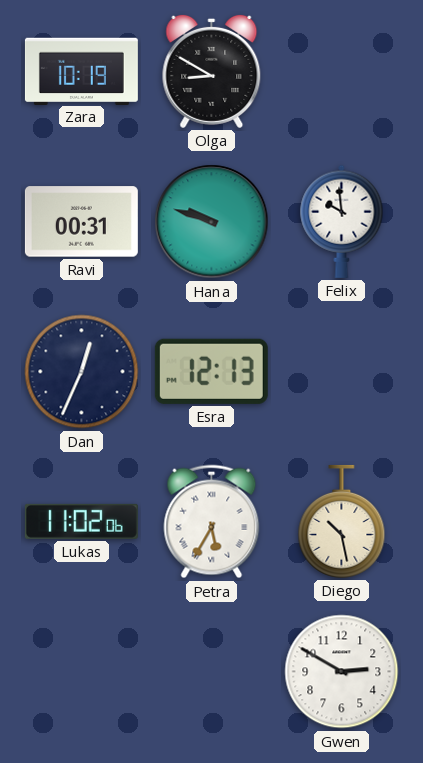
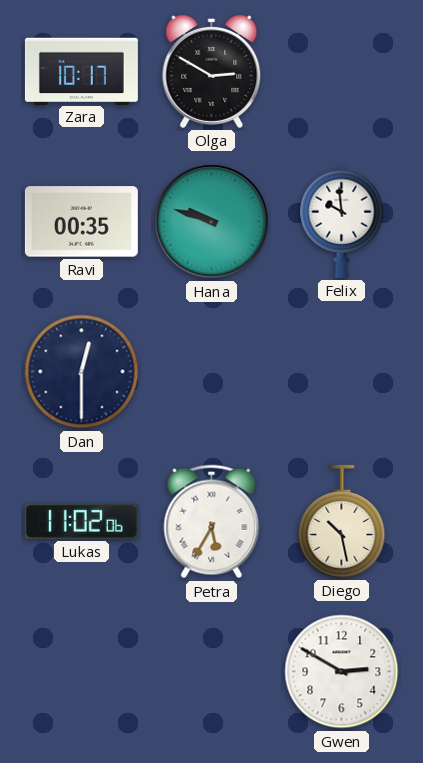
Zara: 10:19 -> 10:17 (81, 71)
Olga: 8:50 -> 2:50 (212, 71)
Ravi: 00:31 -> 00:35 (81, 222)
Dan: 12:34 -> 12:30 (82, 372)
Esra: 12:13 -> none (211, 371)
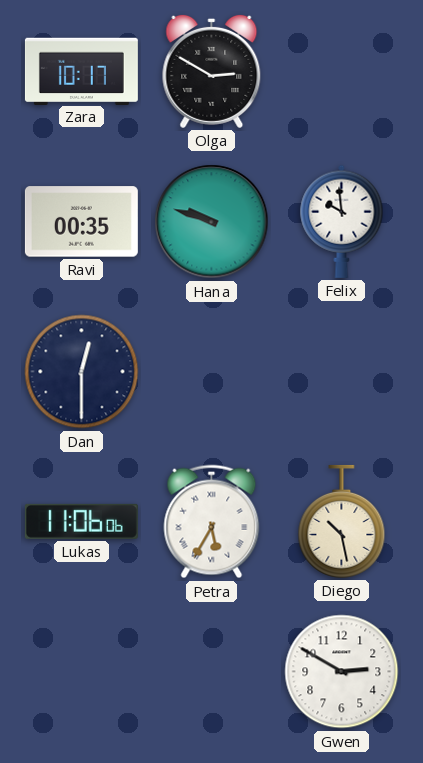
Lukas: 11:02 -> 11:06 (81, 521)
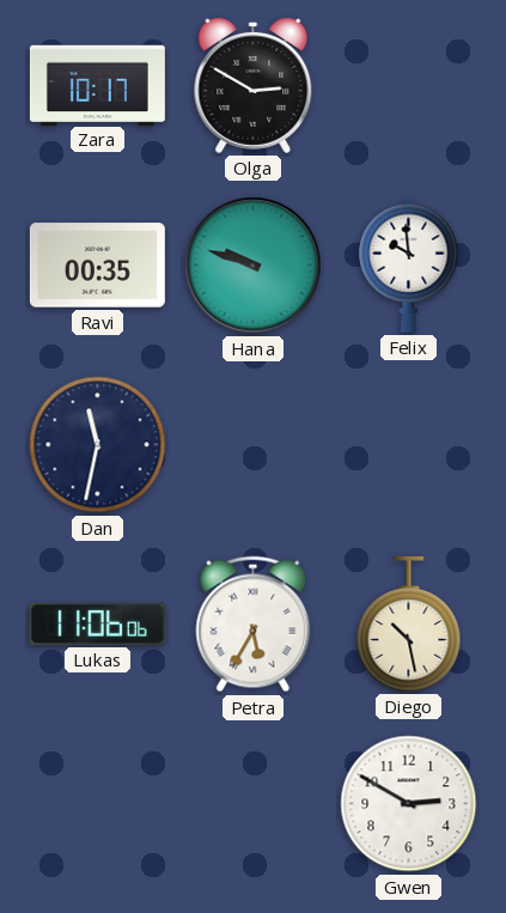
Dan: 12:30 -> 11:32 (98, 445)
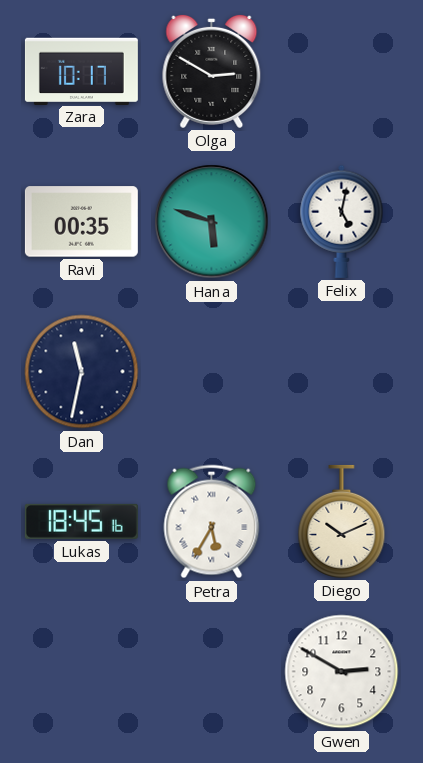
Hana: 9:48 -> 5:48 (212, 222)
Felix: 9:59 -> 5:02 (342, 221)
Lukas: 11:06 -> 18:45 (81, 521)
Diego: 10:28 -> 10:11 (342, 521)
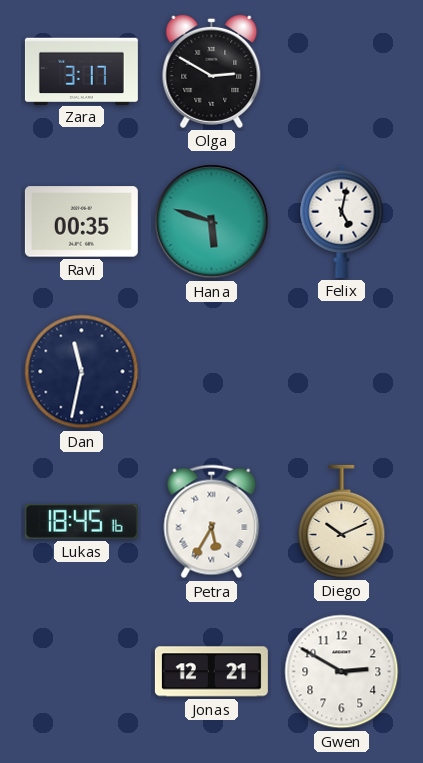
Zara: 10:17 -> 3:17 (81, 71)
Jonas: none -> 12:21 (211, 672)
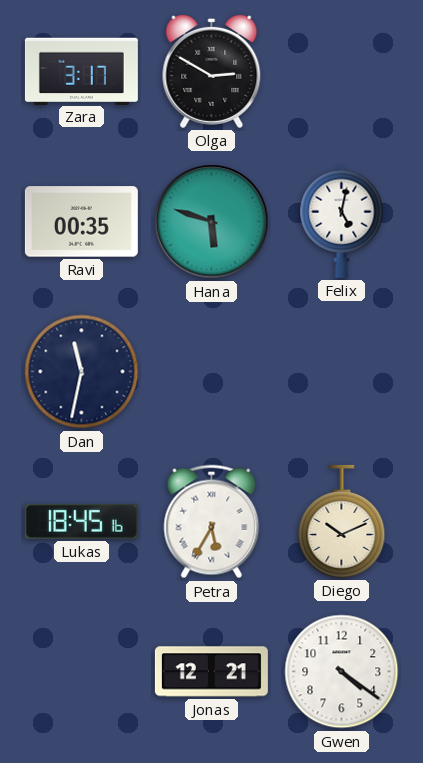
Gwen: 2:50 -> 4:21 (342, 672)
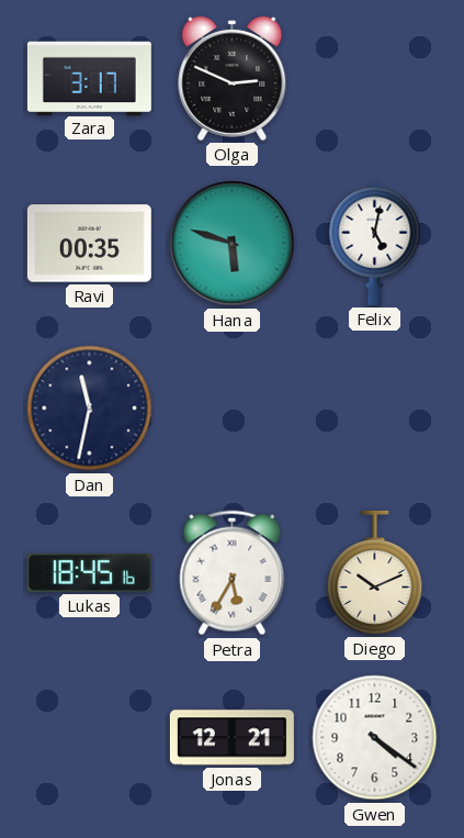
Olga: 2:50 -> 2:49 (233, 78)
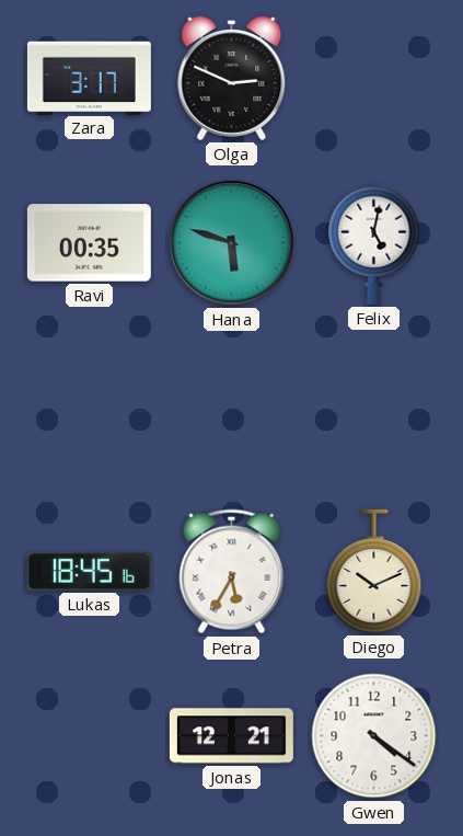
Dan: 11:32 -> none (90, 409)
